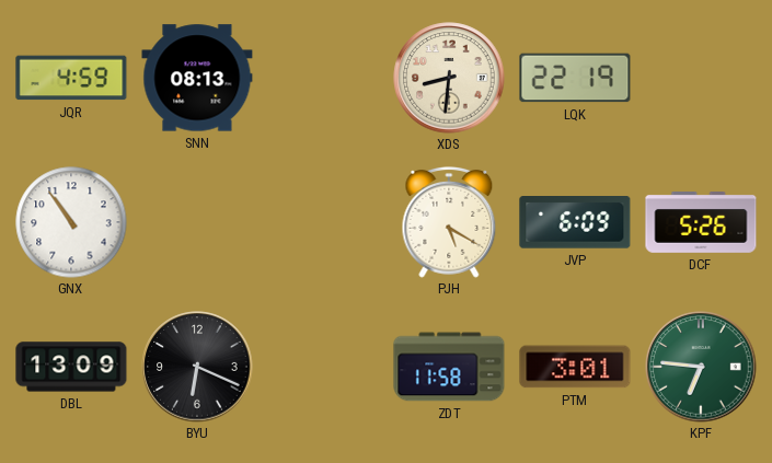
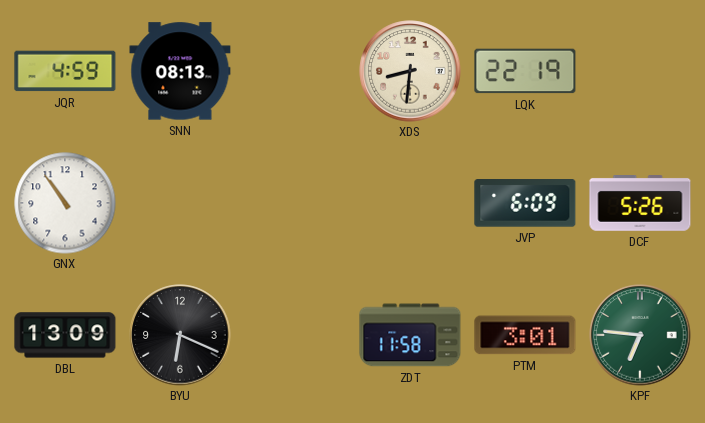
PJH: 5:20 -> none (449, 222)
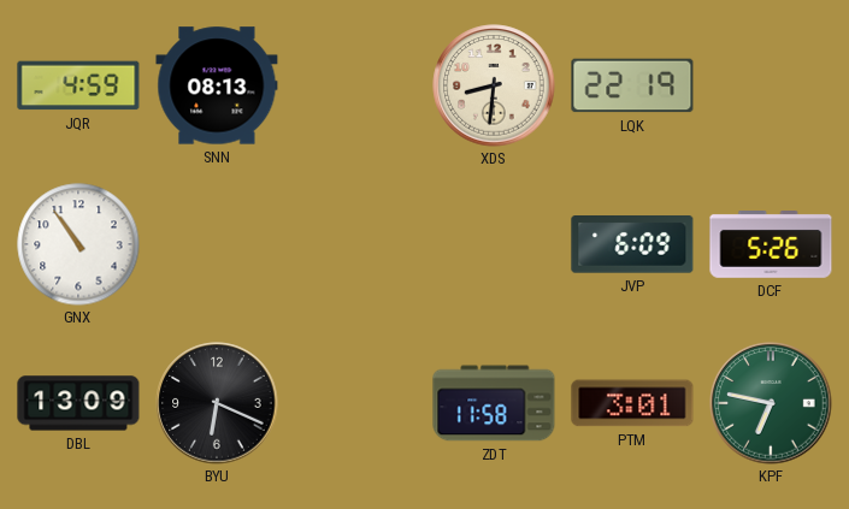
KPF: 6:46 -> 6:47 (771, 403)
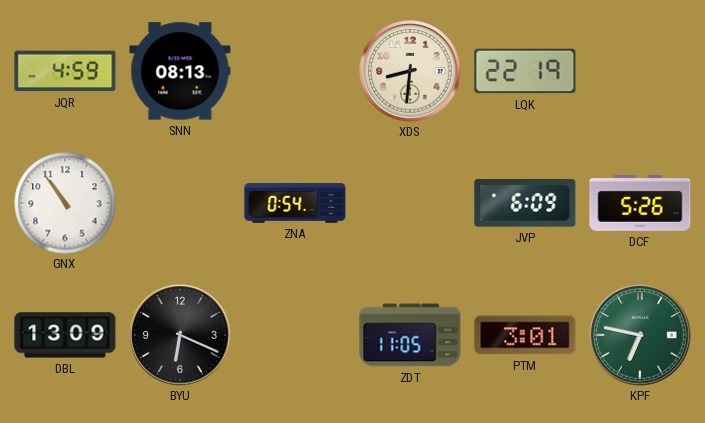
ZNA: none -> 0:54 (295, 203)
ZDT: 11:58 -> 11:05 (410, 335)
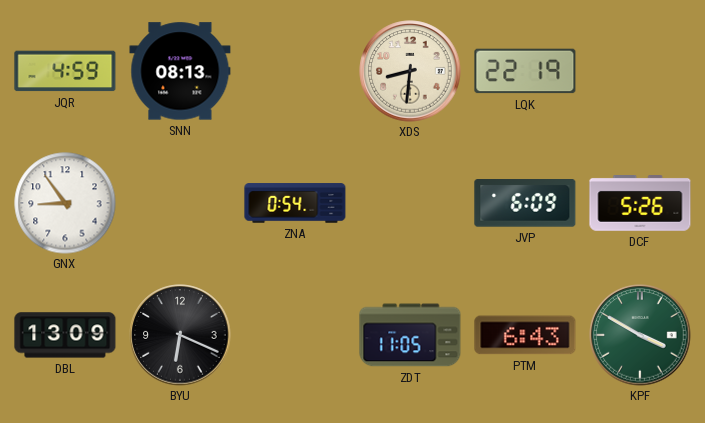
GNX: 10:54 -> 8:54 (65, 203)
PTM: 3:01 -> 6:43 (525, 335)
KPF: 6:47 -> 3:50 (640, 335)
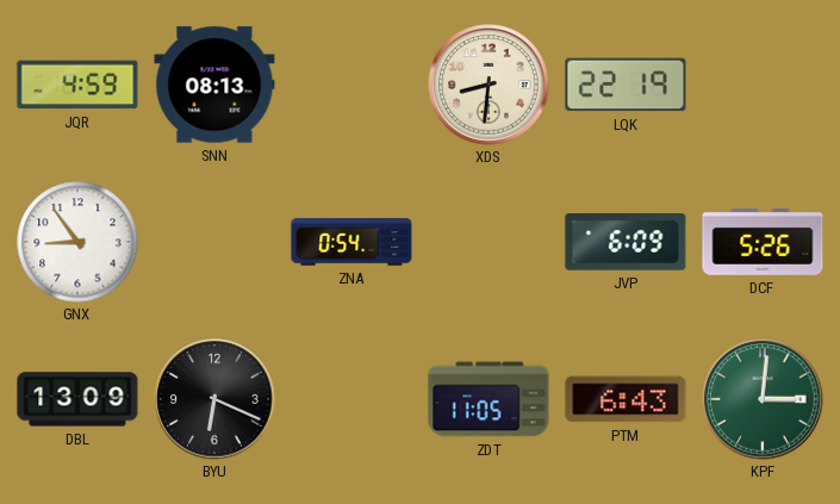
KPF: 3:50 -> 3:01 (763, 399)
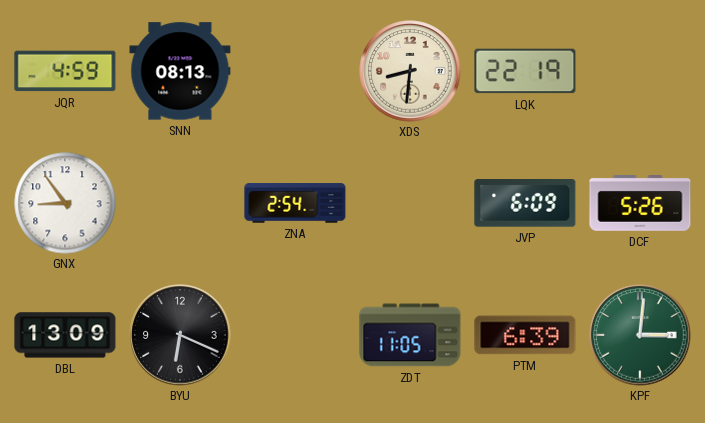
ZNA: 0:54 -> 2:54 (295, 203)
PTM: 6:43 -> 6:39 (525, 335)
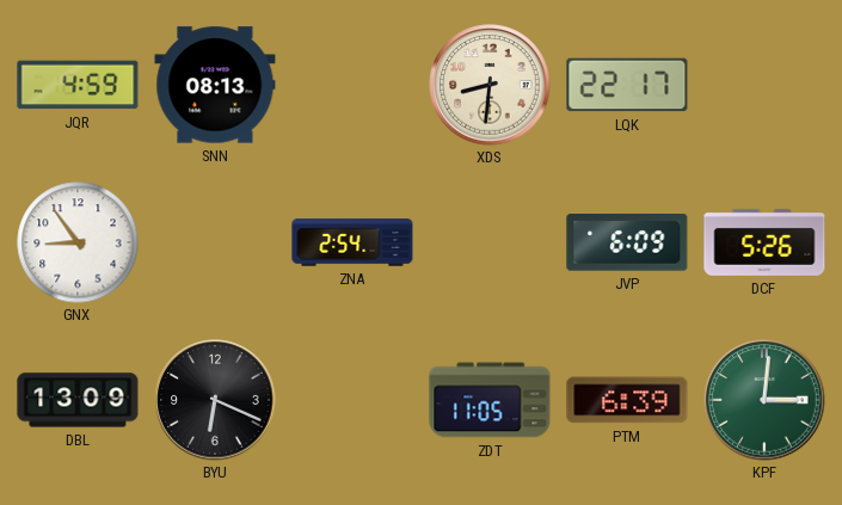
LQK: 22:19 -> 22:17 (627, 85)
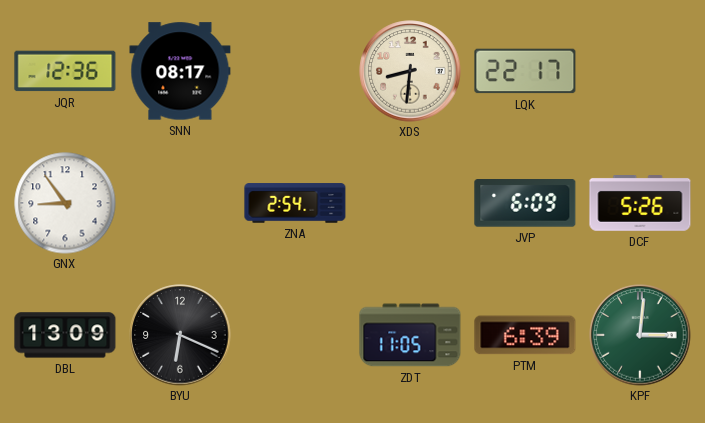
JQR: 4:59 -> 12:36 (65, 71)
SNN: 08:13 -> 08:17 (180, 71)
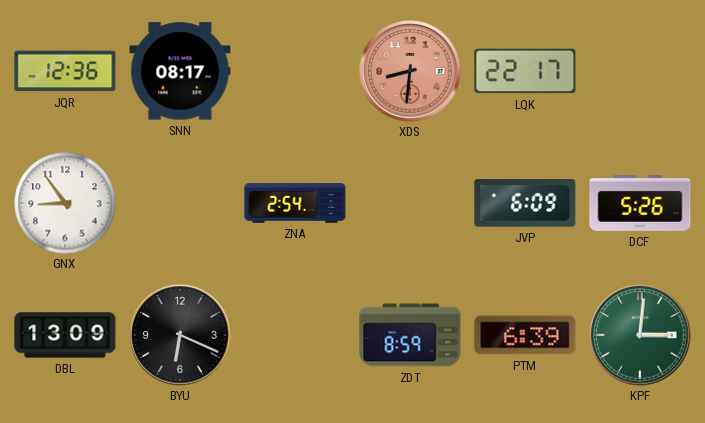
XDS dial: cream -> salmon (410, 71)
ZDT: 11:05 -> 8:59 (410, 335)
